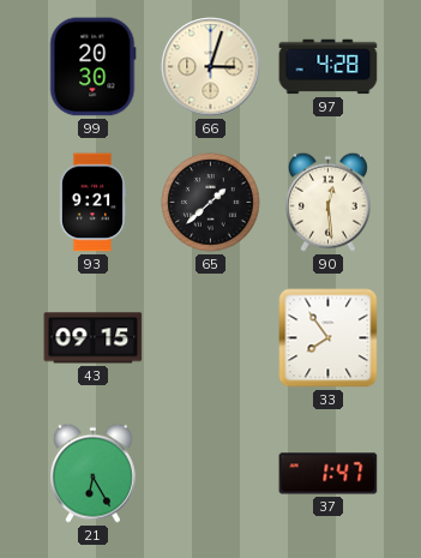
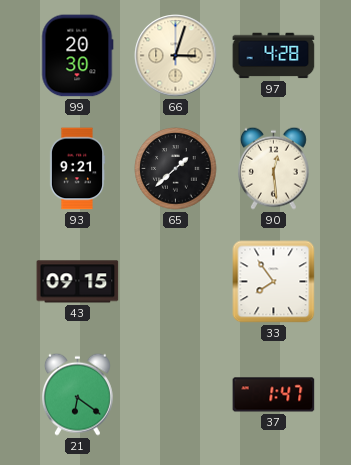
21: 6:25 -> 6:21 (77, 394)
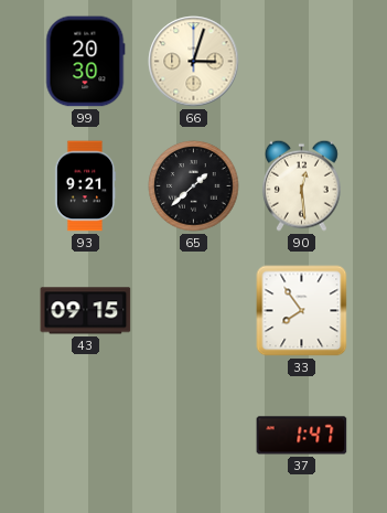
97: 4:28 -> none (274, 56)
21: 6:21 -> none (77, 394)
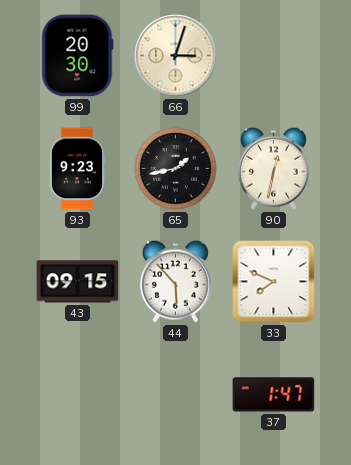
93: 9:21 -> 9:23 (77, 169)
65: 1:38 -> 1:43 (176, 169)
90: 12:29 -> 12:32 (273, 168)
44: none -> 5:53 (175, 281)
33: 7:54 -> 7:49 (274, 282)
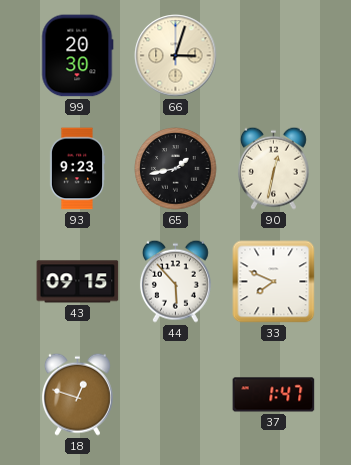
18: none -> 12:48 (77, 394)
